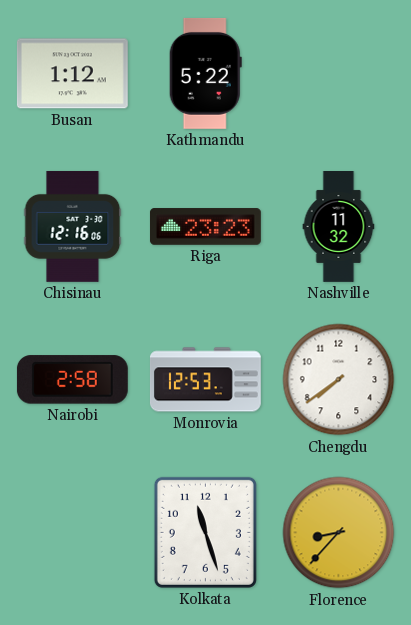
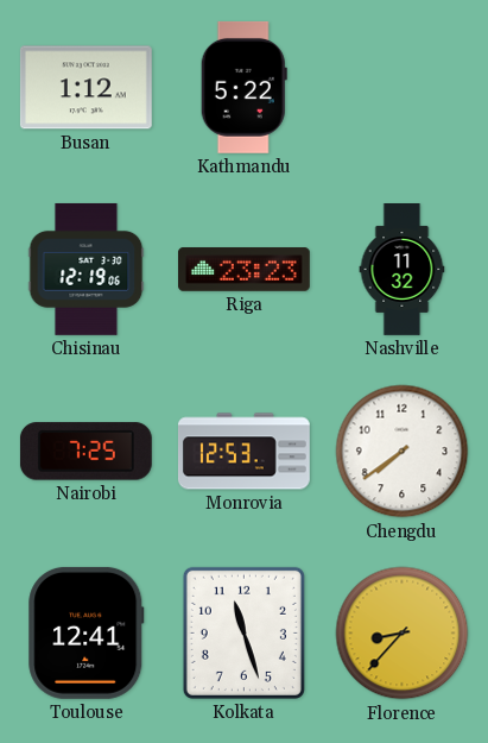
Chisinau: 12:16 -> 12:19 (87, 270)
Nairobi: 2:58 -> 7:25 (85, 452)
Toulouse: none -> 12:41 (87, 632)
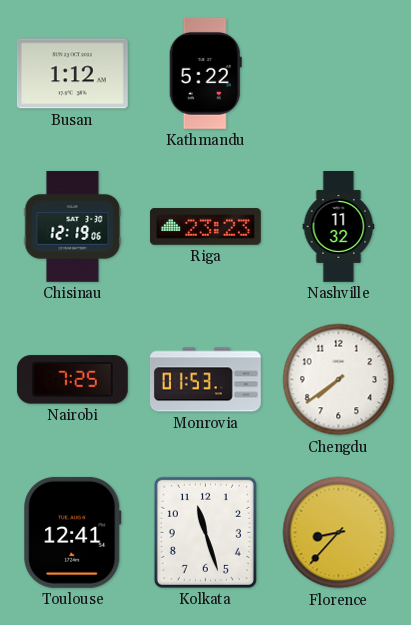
Monrovia: 12:53 -> 01:53 (205, 380)
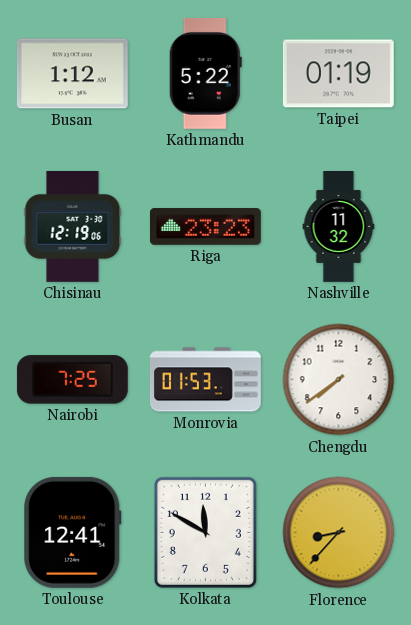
Taipei: none -> 01:19 (338, 74)
Kolkata: 11:27 -> 11:50 (205, 532)
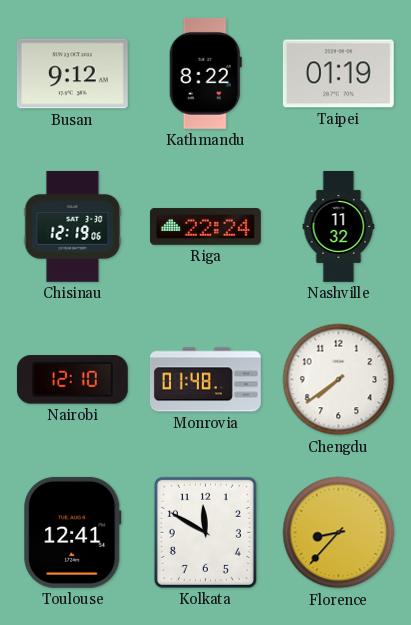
Busan: 1:12 -> 9:12 (72, 74)
Kathmandu: 5:22 -> 8:22 (205, 73)
Riga: 23:23 -> 22:24 (205, 227)
Nairobi: 7:25 -> 12:10 (72, 380)
Monrovia: 01:53 -> 01:48 (205, 380)
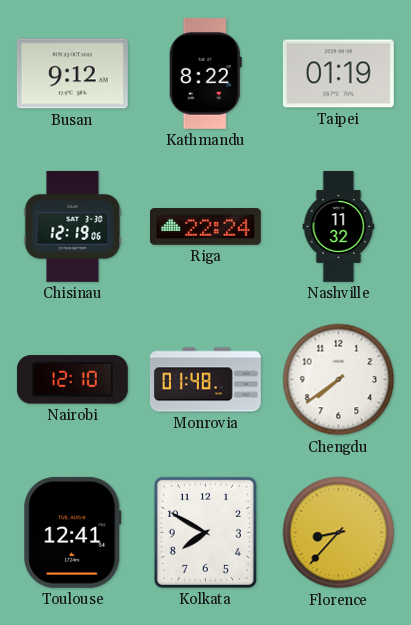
Kolkata: 11:50 -> 7:50 (205, 532)
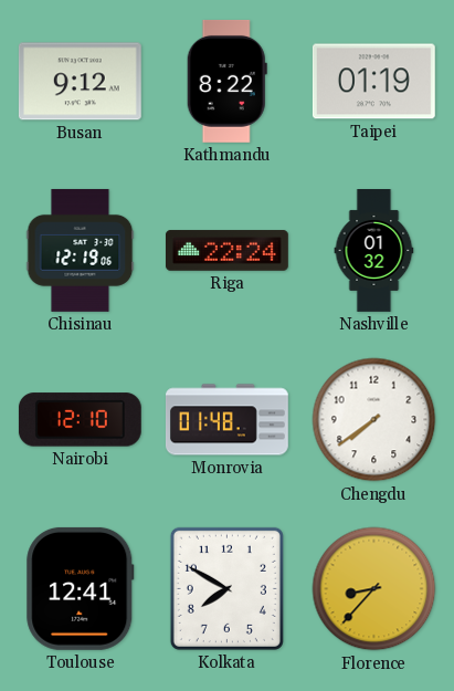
Nashville: 11:32 -> 01:32 (374, 251)
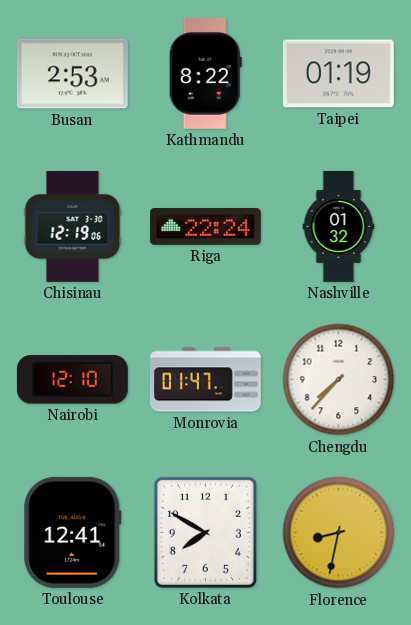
Busan: 9:12 -> 2:53 (72, 74)
Monrovia: 01:48 -> 01:47 (205, 380)
Chengdu: 7:39 -> 7:37 (339, 380)
Florence: 8:37 -> 8:32 (339, 533)
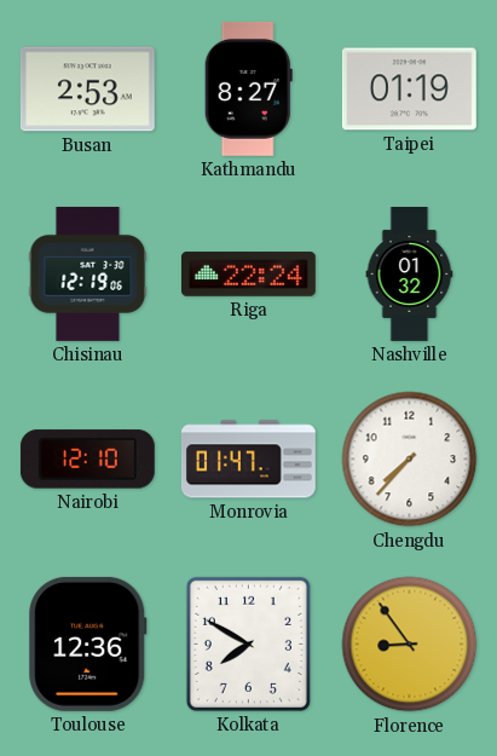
Kathmandu: 8:22 -> 8:27 (248, 88)
Toulouse: 12:41 -> 12:36 (88, 644)
Florence: 8:32 -> 8:54 (410, 645)
